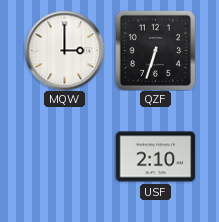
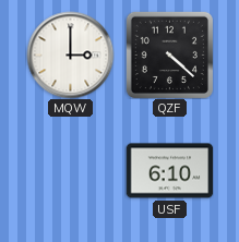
QZF: 6:33 -> 4:22 (169, 55)
USF: 2:10 -> 6:10 (169, 171)
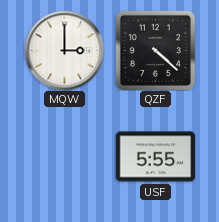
USF: 6:10 -> 5:55 (155, 157)
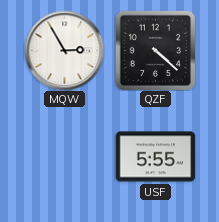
MQW: 3:00 -> 2:55 (64, 50)
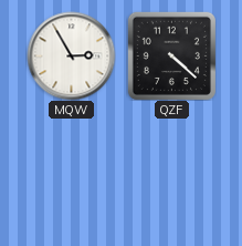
USF: 5:55 -> none (155, 157)
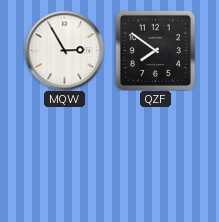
QZF: 4:22 -> 7:51 (155, 50)
